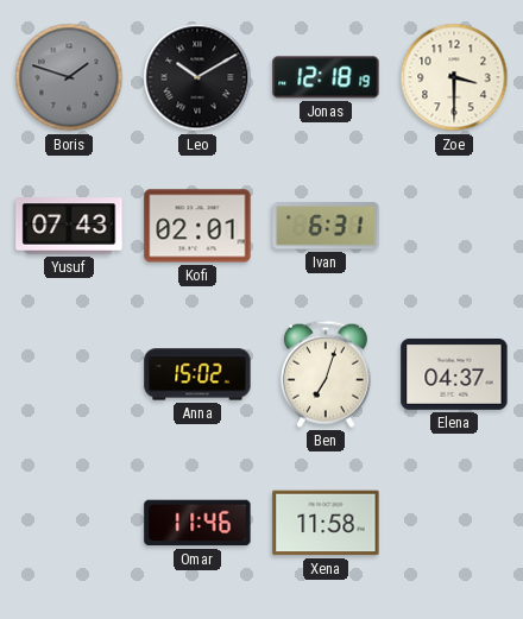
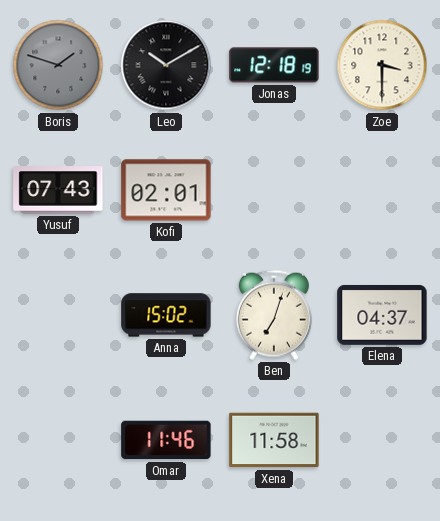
Ivan: 6:31 -> none (326, 226)
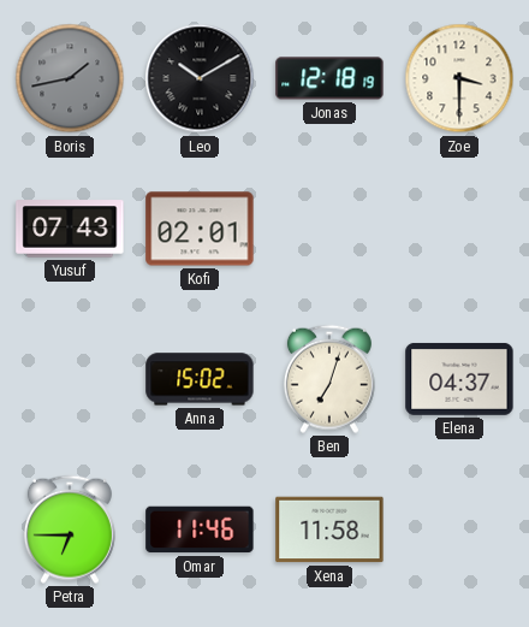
Boris: 1:48 -> 1:43 (70, 78)
Petra: none -> 6:45 (70, 530)
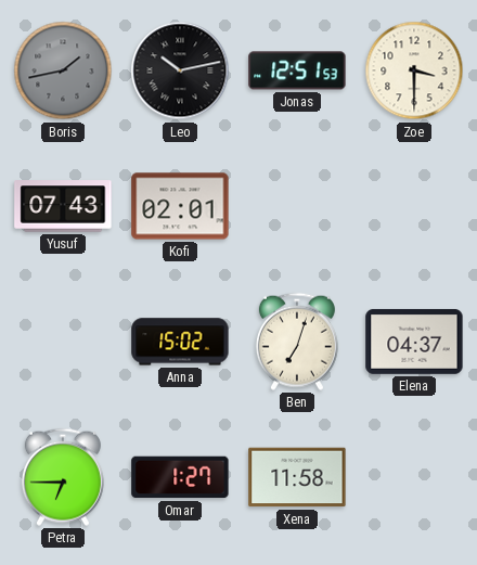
Leo: 10:10 -> 10:13 (180, 70)
Jonas: 12:18 -> 12:51 (297, 70)
Omar: 11:46 -> 1:27 (180, 477)
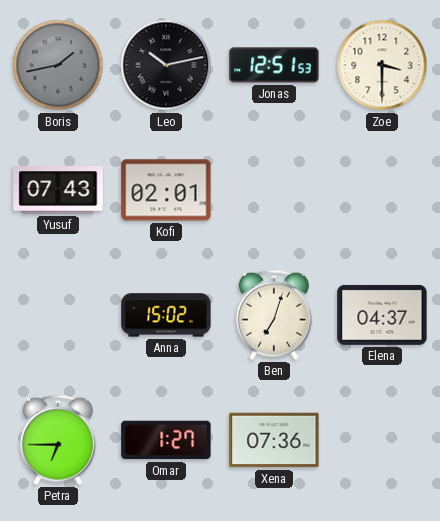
Xena: 11:58 -> 07:36 (274, 440)
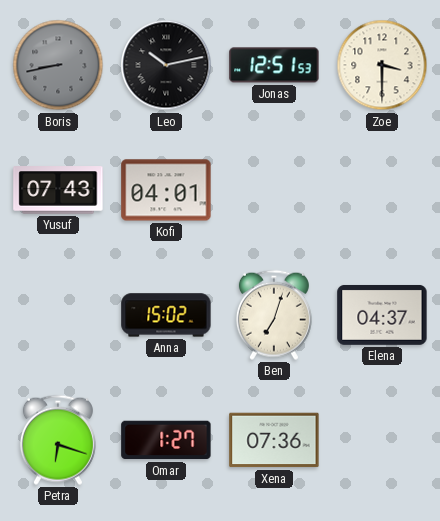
Boris: 1:43 -> 8:43 (58, 65)
Kofi: 02:01 -> 04:01 (166, 190)
Petra: 6:45 -> 6:18 (58, 440)
